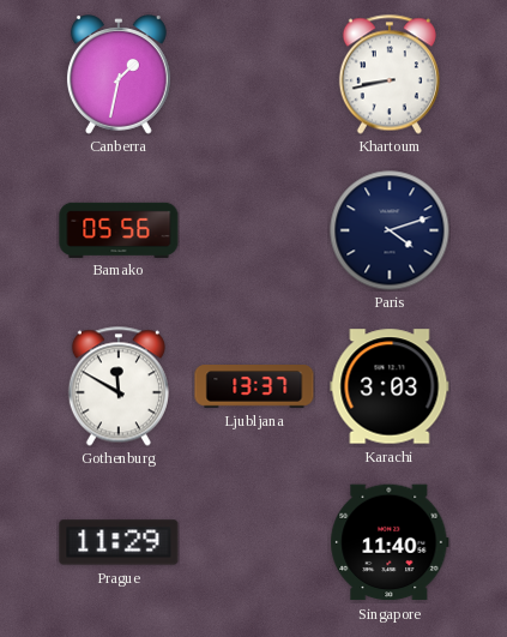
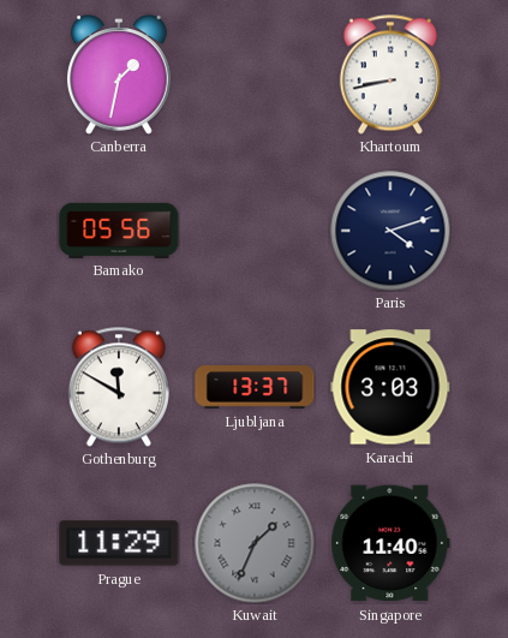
Kuwait: none -> 1:34 (255, 543)
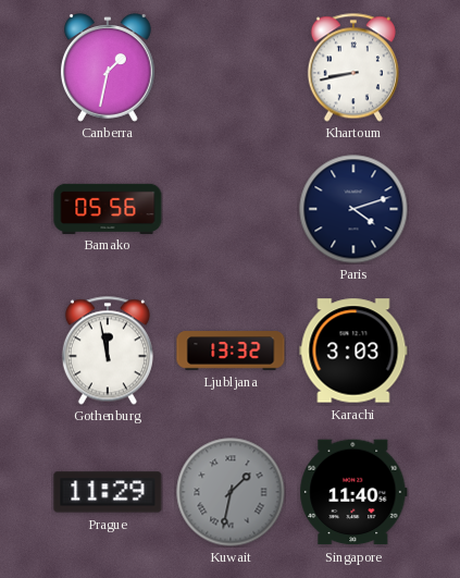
Gothenburg: 11:50 -> 11:58 (108, 351)
Ljubljana: 13:37 -> 13:32 (231, 351)
Kuwait: 1:34 -> 1:32 (231, 492)
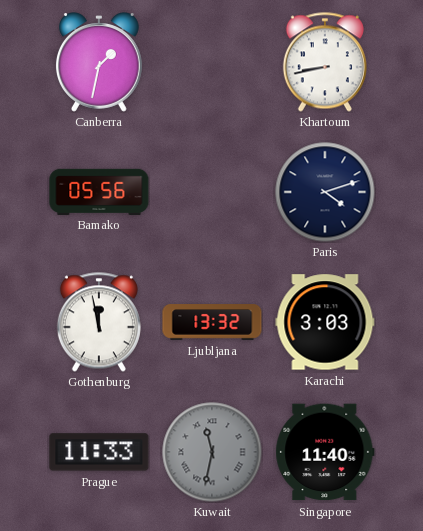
Prague: 11:29 -> 11:33 (99, 452)
Kuwait: 1:32 -> 11:32 (212, 452)
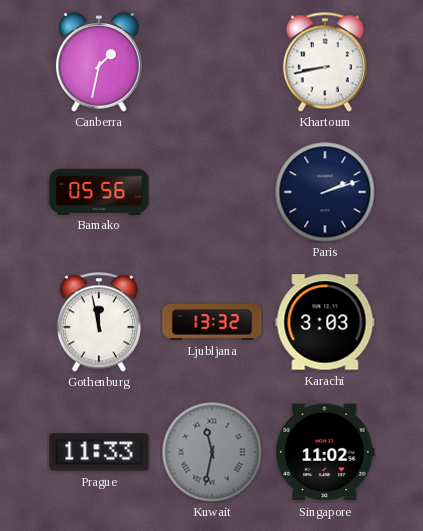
Paris: 4:12 -> 2:12 (325, 192)
Singapore: 11:40 -> 11:02 (325, 452)
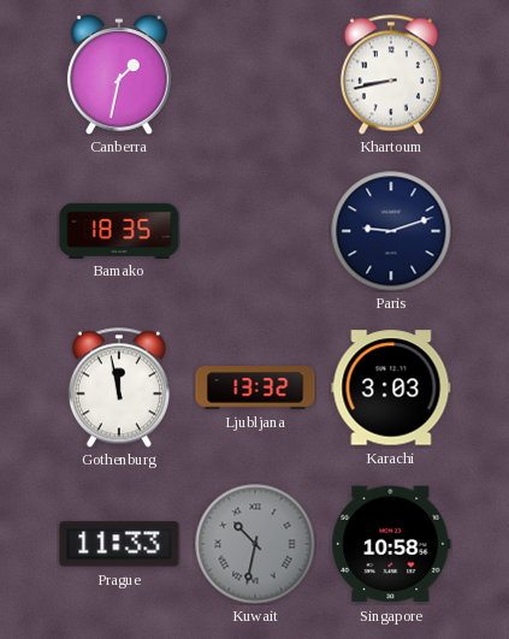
Bamako: 05:56 -> 18:35 (119, 230)
Paris: 2:12 -> 9:12 (391, 231)
Kuwait: 11:32 -> 10:32 (255, 544)
Singapore: 11:02 -> 10:58 (391, 544)
